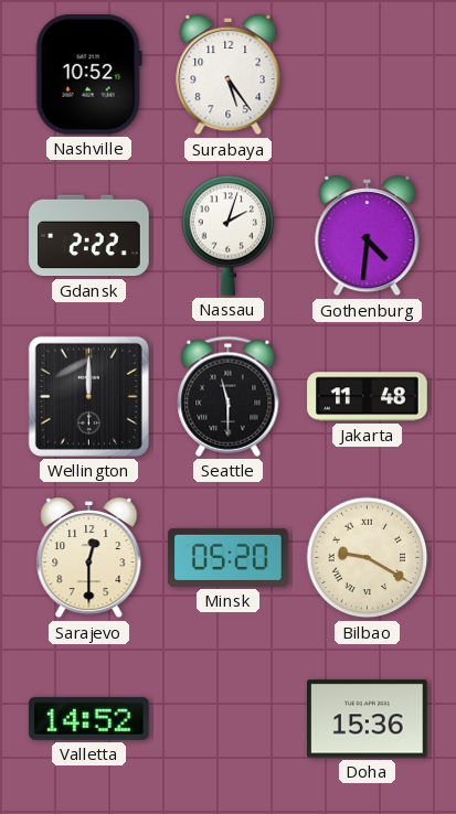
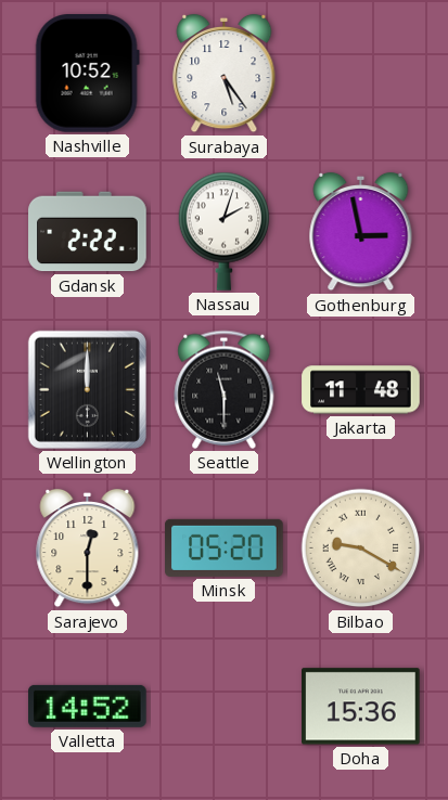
Gothenburg: 4:31 -> 2:58 (361, 232)
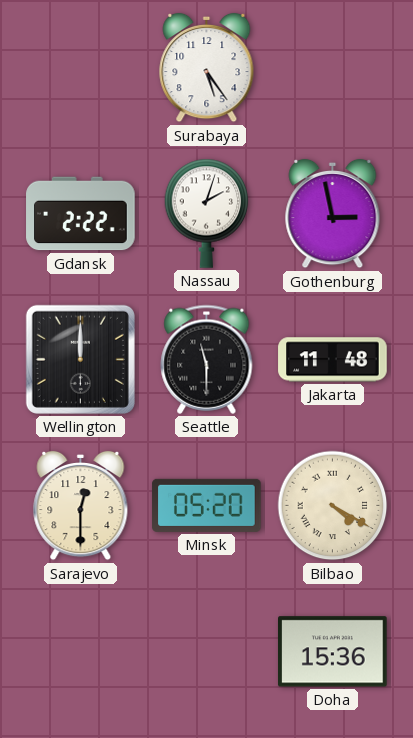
Nashville: 10:52 -> none (87, 74)
Bilbao: 9:20 -> 4:20 (333, 506)
Valletta: 14:52 -> none (88, 706)
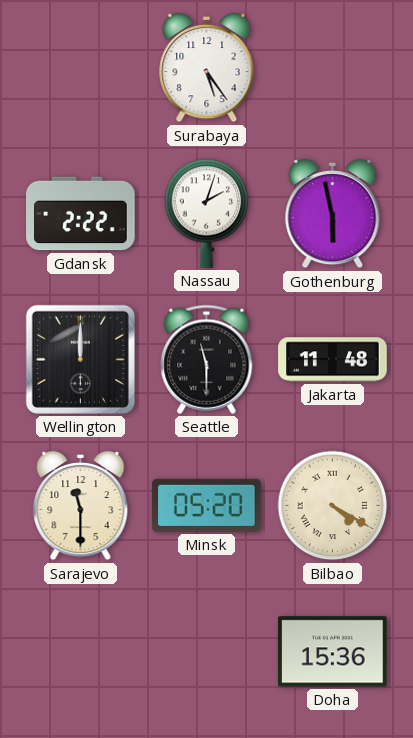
Gothenburg: 2:58 -> 5:58 (333, 214)
Sarajevo: 12:30 -> 11:30 (81, 506)
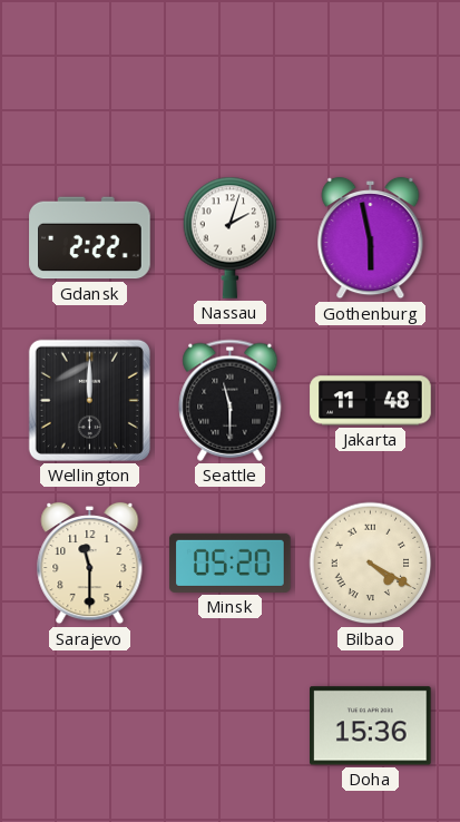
Surabaya: 5:24 -> none (207, 68)
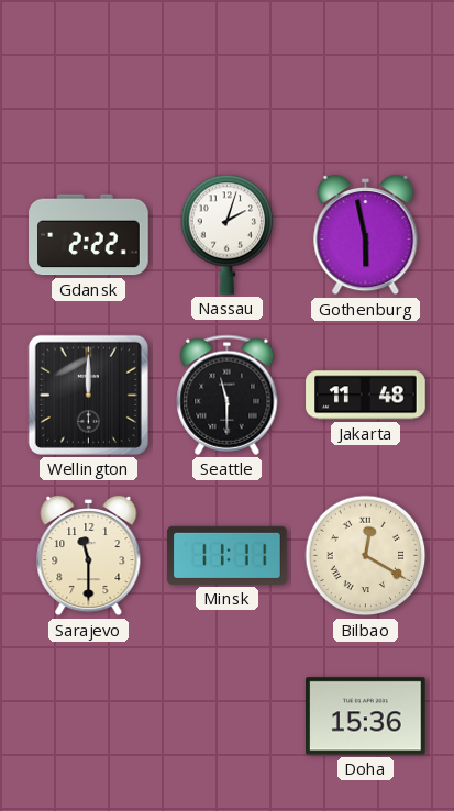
Minsk: 05:20 -> 11:11 (228, 555)
Bilbao: 4:20 -> 12:20 (366, 556)
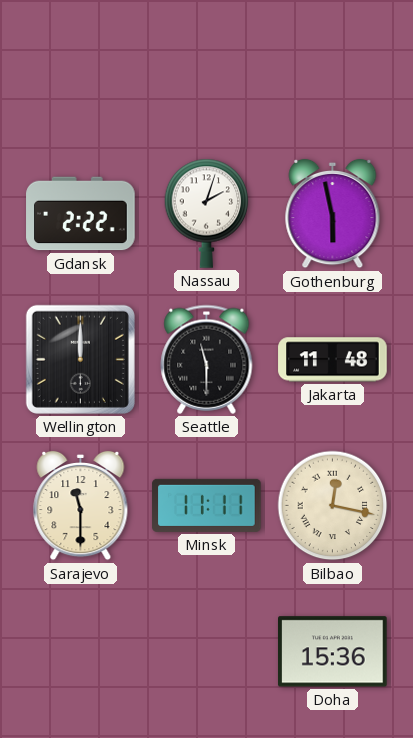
Bilbao: 12:20 -> 12:17 (333, 506)
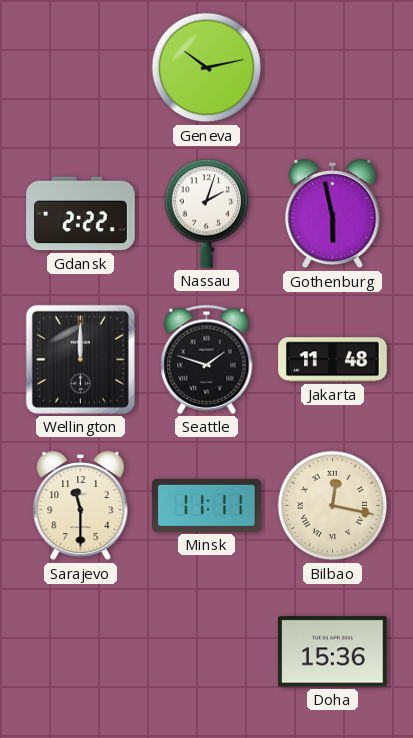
Geneva: none -> 10:13 (207, 68)
Seattle: 11:30 -> 1:48 (207, 359)
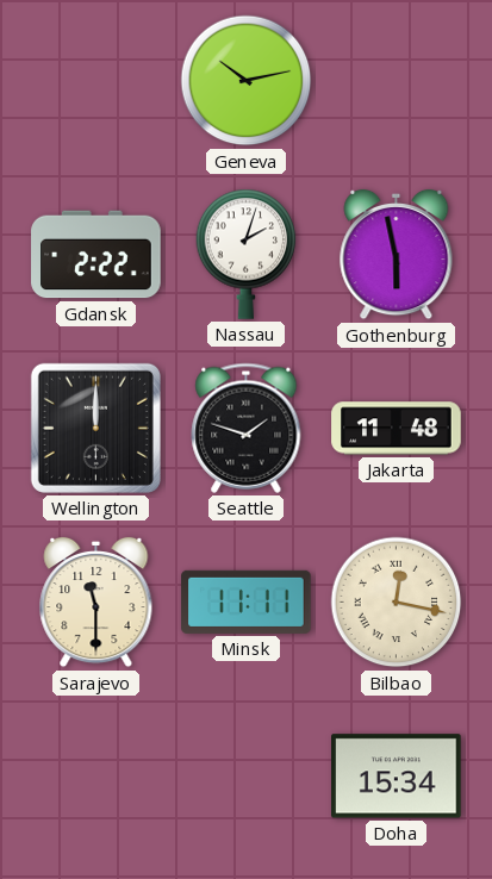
Doha: 15:36 -> 15:34 (397, 777)
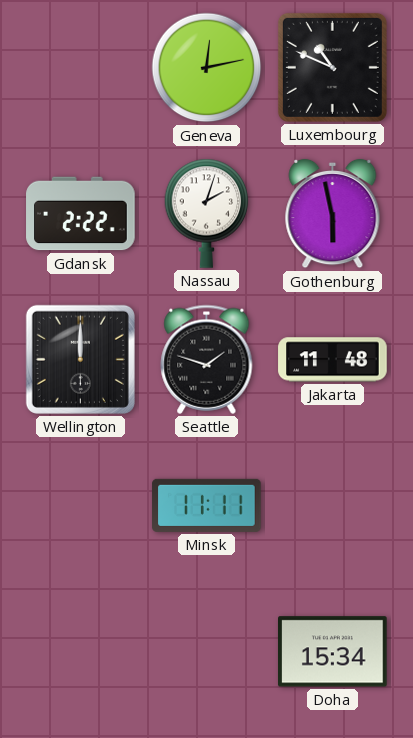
Geneva: 10:13 -> 12:13 (207, 68)
Luxembourg: none -> 10:49 (332, 67)
Sarajevo: 11:30 -> none (96, 603)
Bilbao: 12:17 -> none (397, 603)
